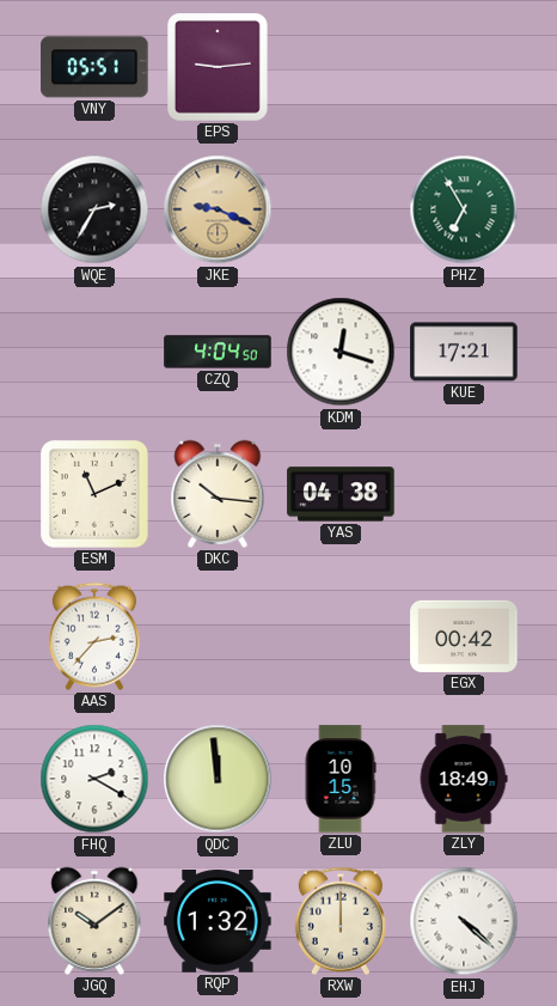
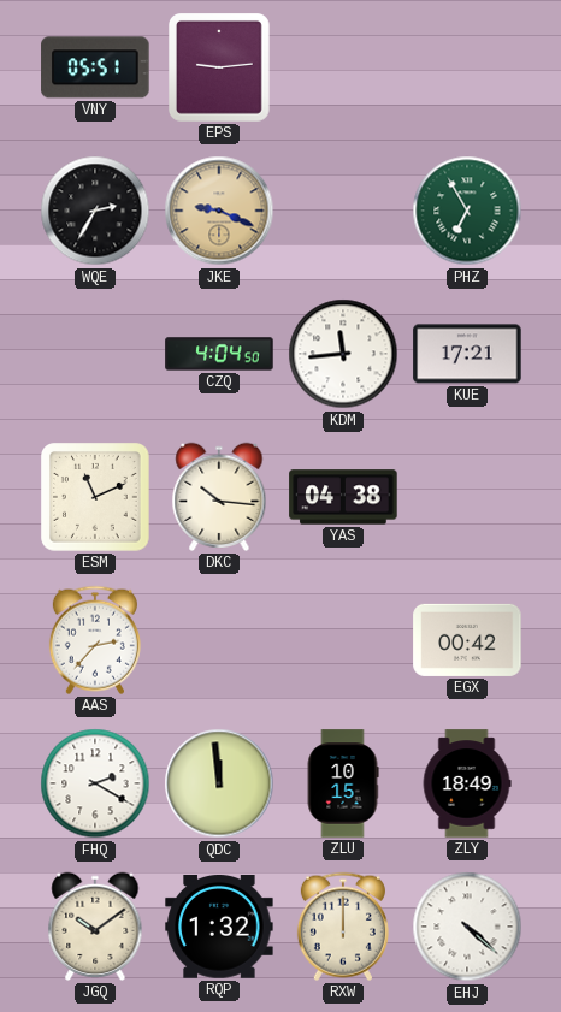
KDM: 12:18 -> 11:44 (343, 354)
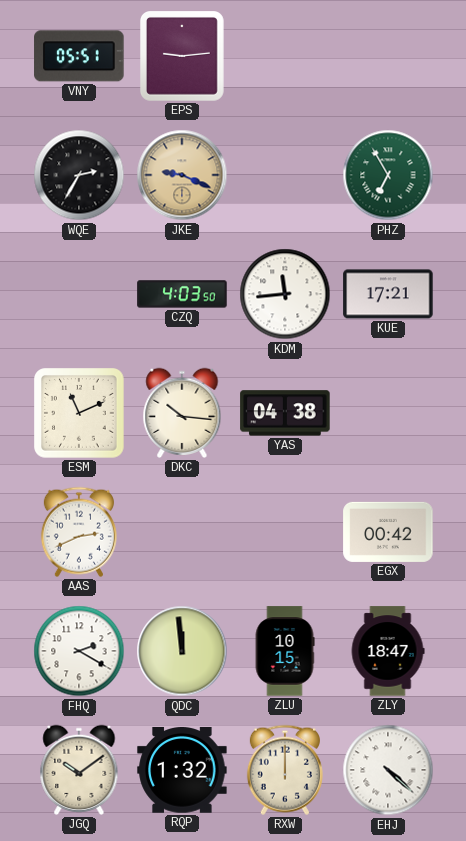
CZQ: 4:04 -> 4:03 (182, 294)
AAS: 2:37 -> 2:41 (79, 532)
ZLY: 18:49 -> 18:47 (388, 651)
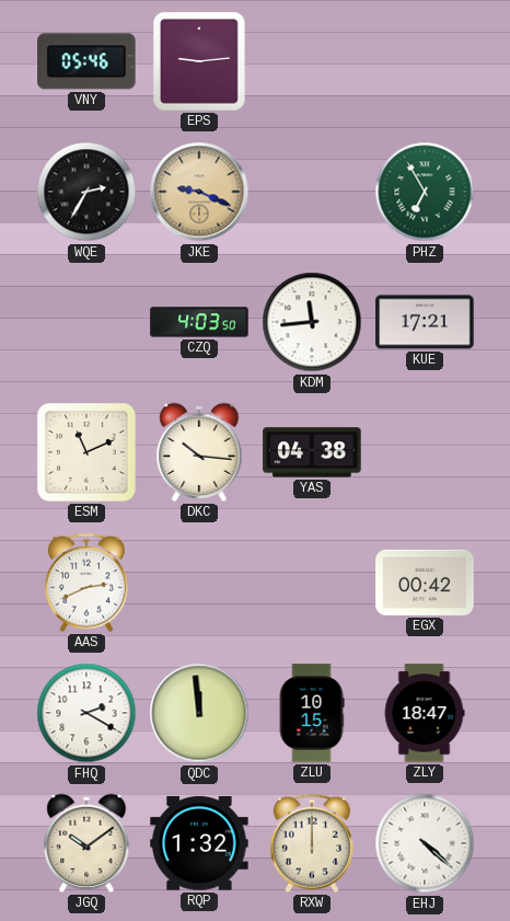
VNY: 05:51 -> 05:46 (86, 61)
